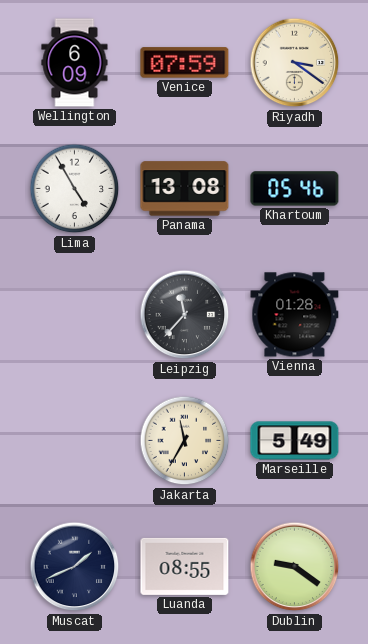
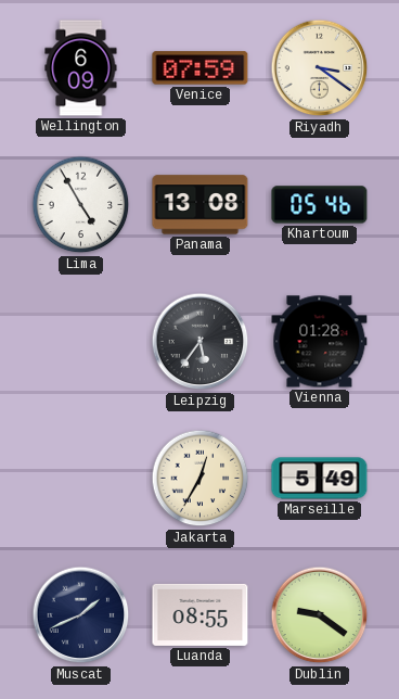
Leipzig: 11:37 -> 5:36 (201, 342)
Jakarta: 11:35 -> 12:35 (201, 479)
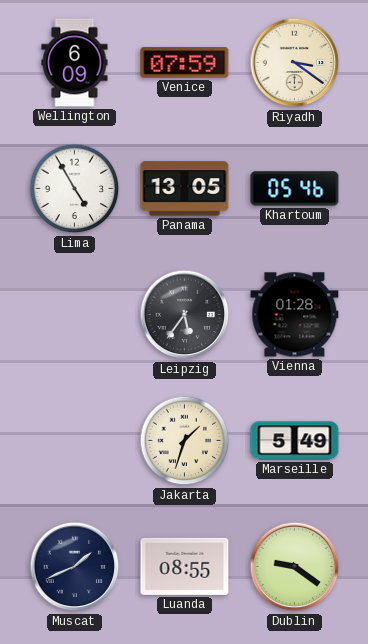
Panama: 13:08 -> 13:05 (185, 189)
Jakarta: 12:35 -> 1:33 (185, 441)
